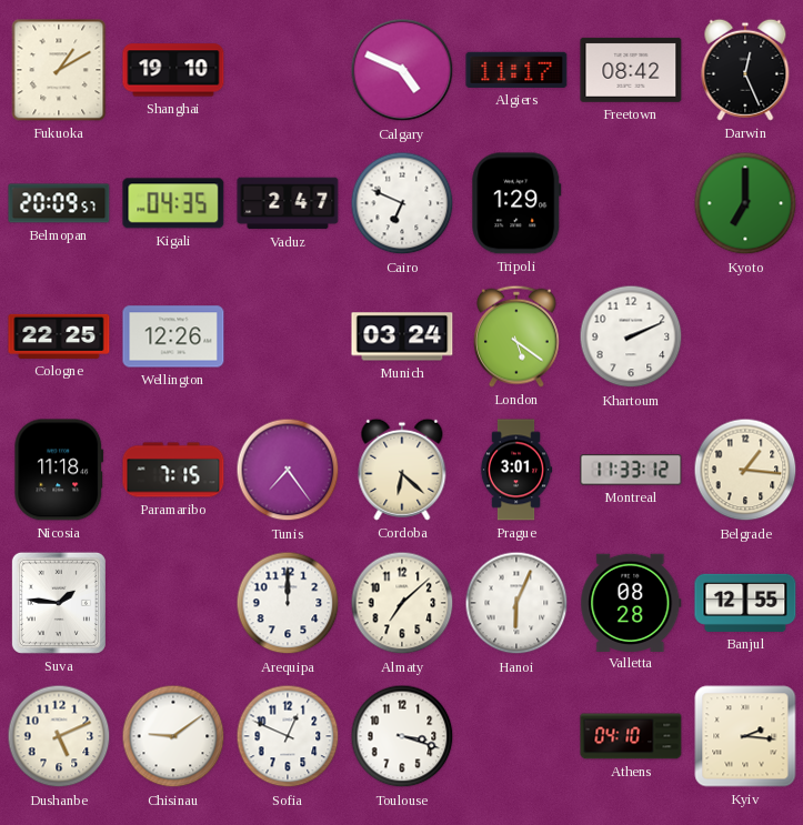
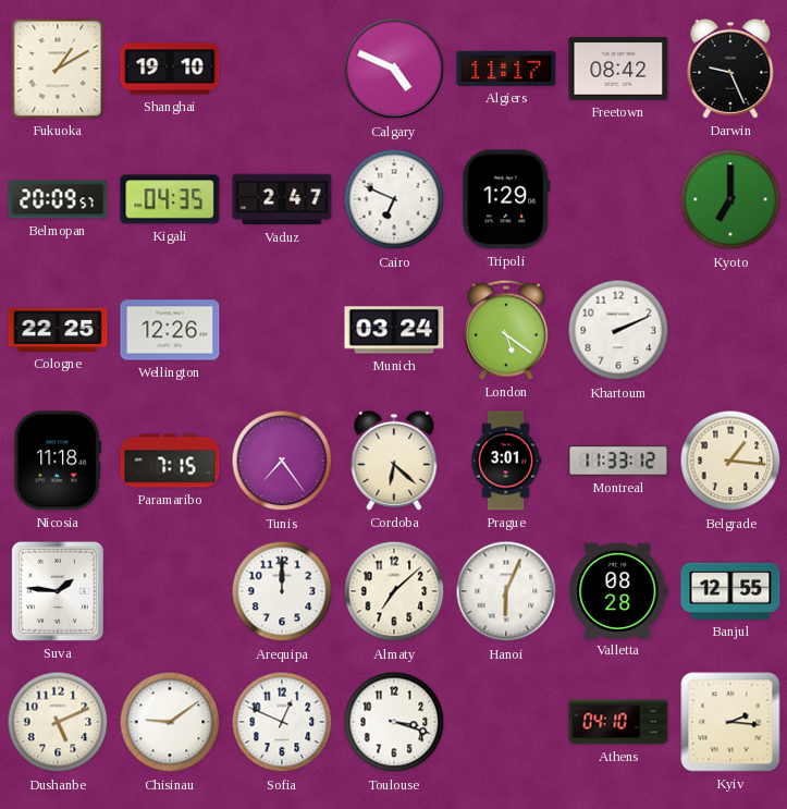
Darwin: 12:26 -> 9:26 (730, 69)
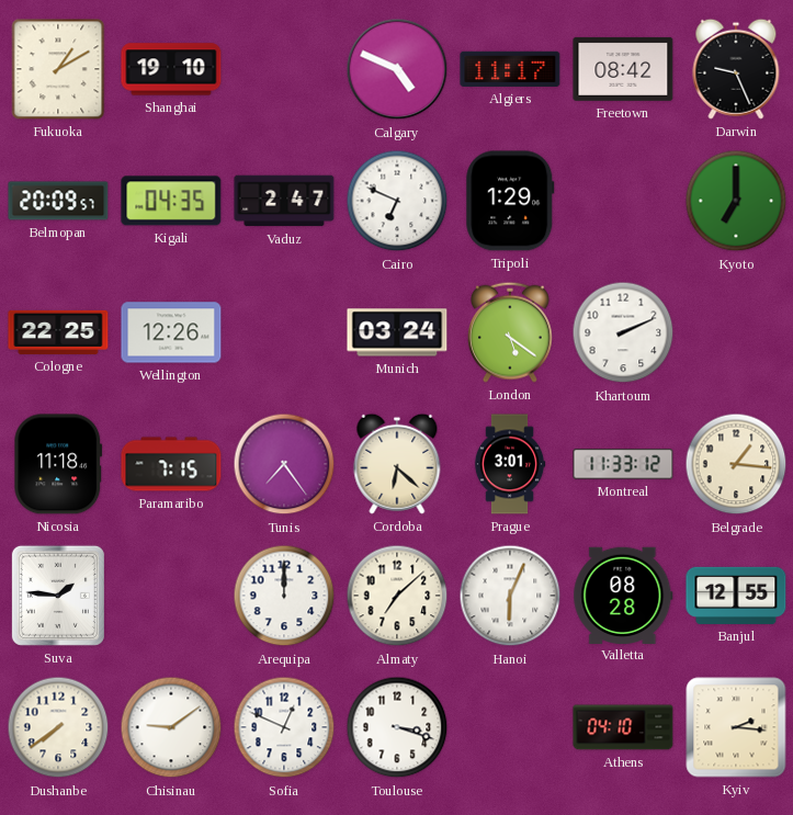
Dushanbe: 5:11 -> 7:39 (58, 727)
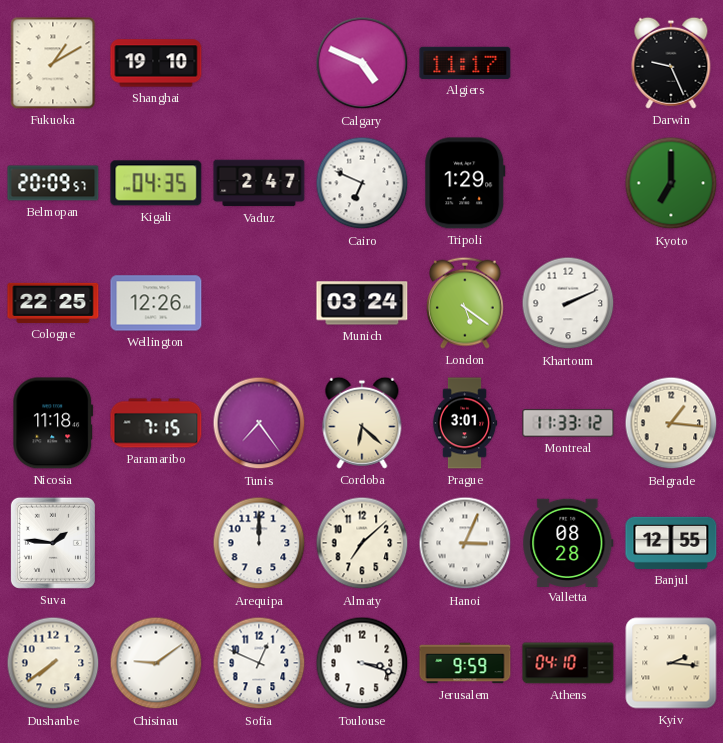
Freetown: 08:42 -> none (623, 69)
Hanoi: 6:04 -> 3:04 (465, 543)
Jerusalem: none -> 9:59 (465, 663)
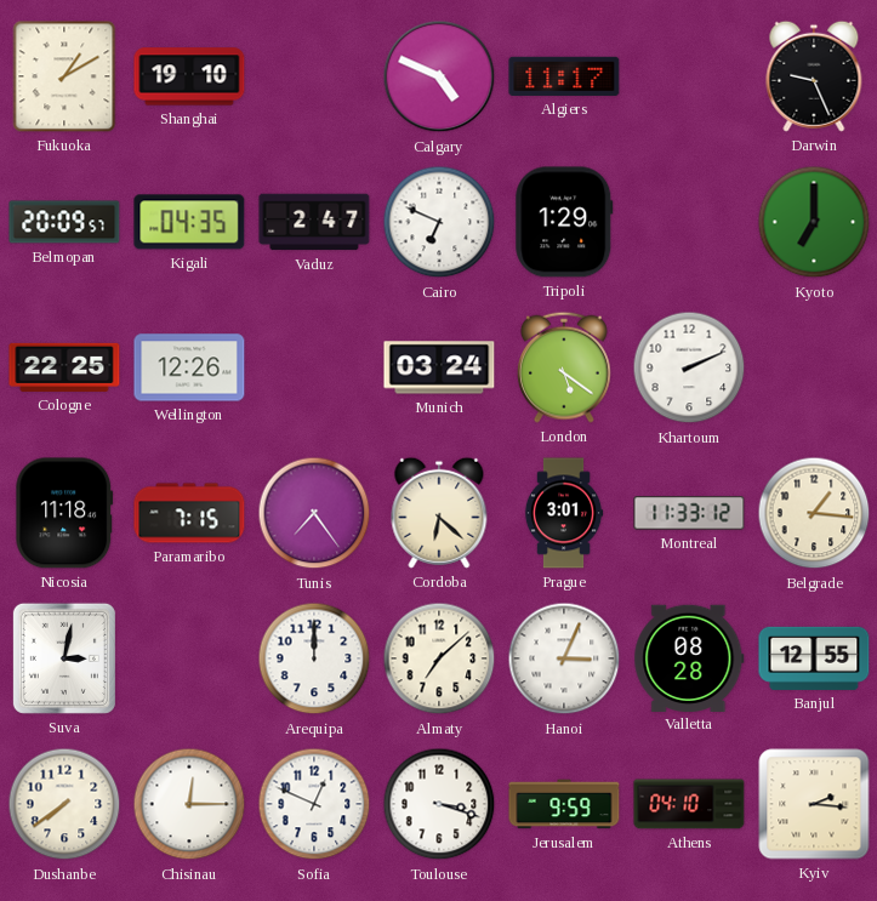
Suva: 1:46 -> 3:02 (64, 658)
Chisinau: 9:09 -> 12:15 (189, 804)
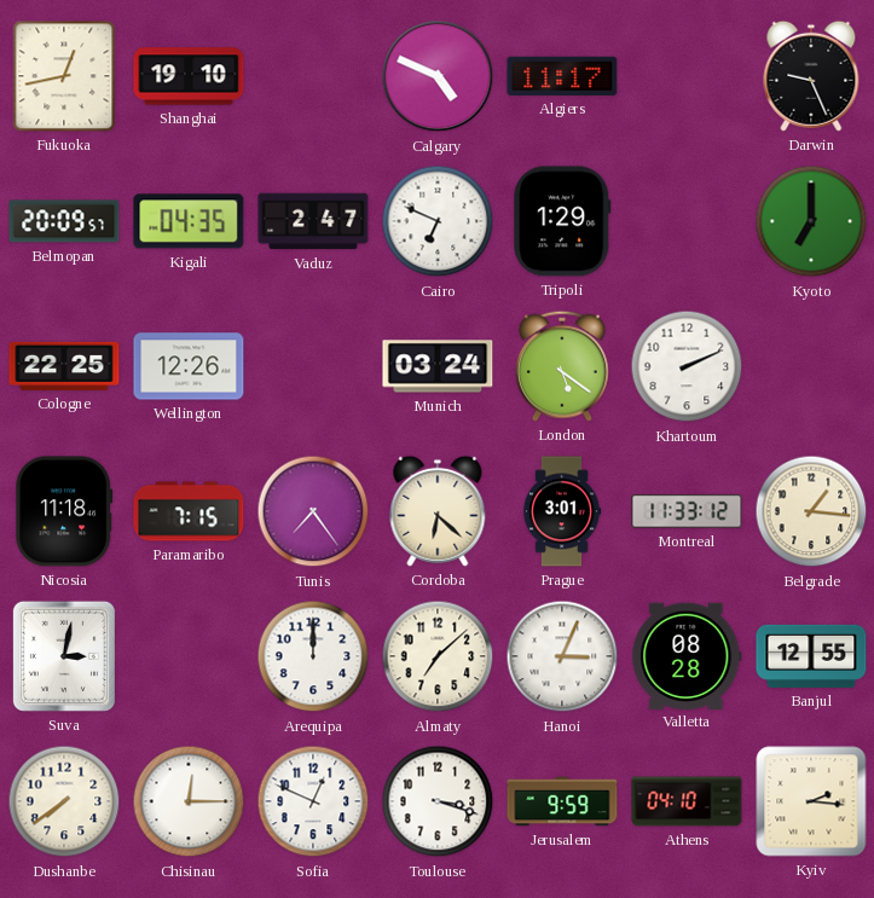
Fukuoka: 1:10 -> 12:43 (64, 76)
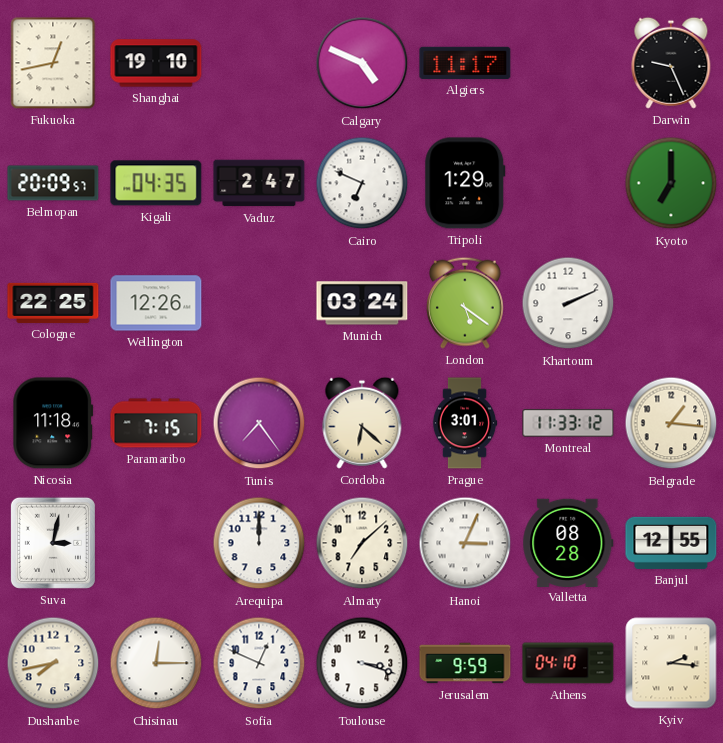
Dushanbe: 7:39 -> 7:43 (53, 663)
